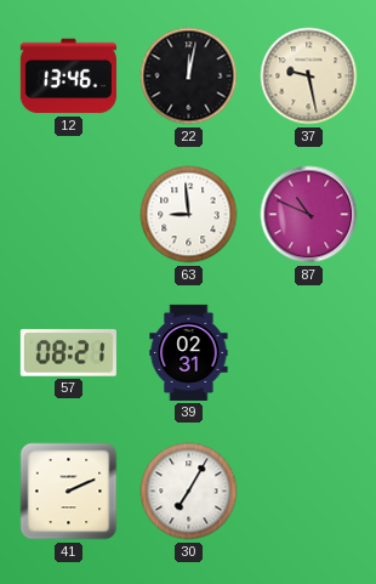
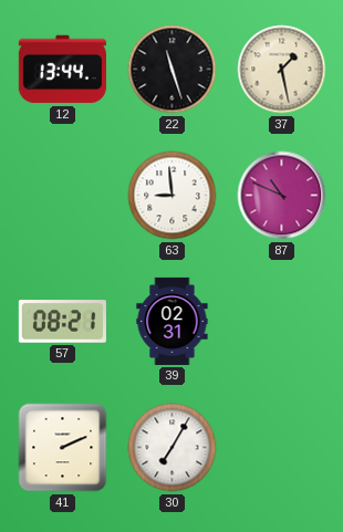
12: 13:46 -> 13:44 (62, 70)
22: 12:02 -> 11:27 (173, 70)
37: 9:28 -> 1:28 (282, 70)
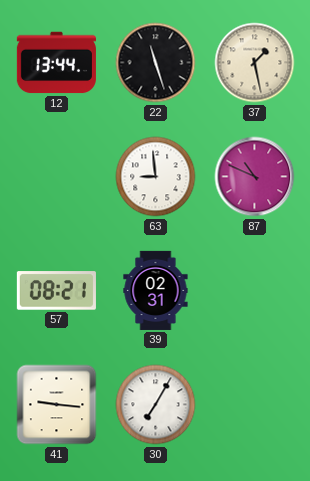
41: 2:11 -> 9:16 (57, 405)
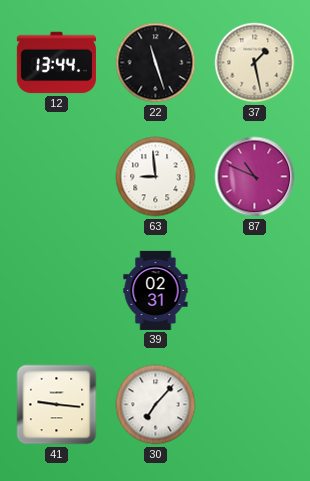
57: 08:21 -> none (56, 291)
30: 7:05 -> 7:07 (156, 405)
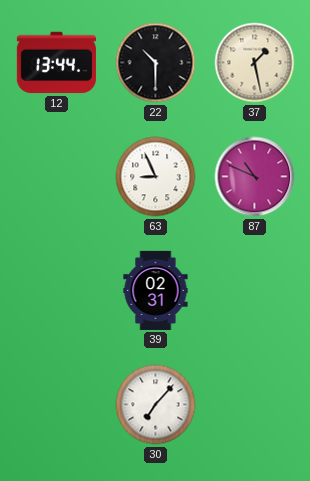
22: 11:27 -> 10:30 (156, 63)
63: 8:59 -> 8:56 (156, 177)
41: 9:16 -> none (57, 405)
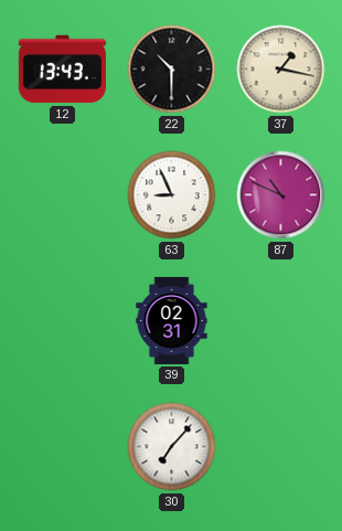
12: 13:44 -> 13:43 (62, 70)
37: 1:28 -> 1:17 (281, 70)
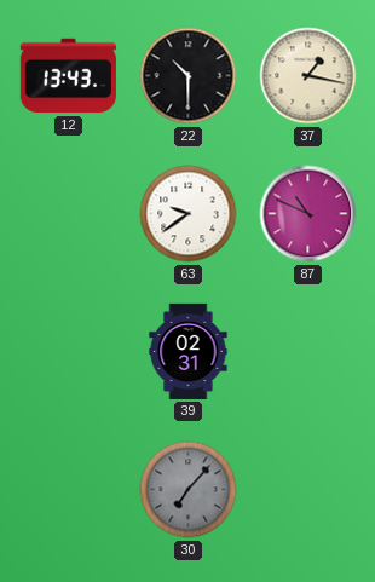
63: 8:56 -> 9:39 (189, 214)
30 dial: white -> grey (189, 490)
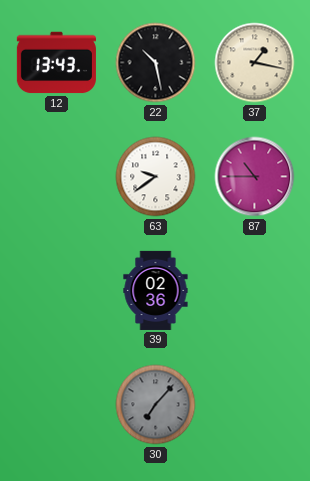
22: 10:30 -> 10:28 (156, 63)
87: 10:49 -> 10:45 (255, 177)
39: 02:31 -> 02:36 (156, 290)
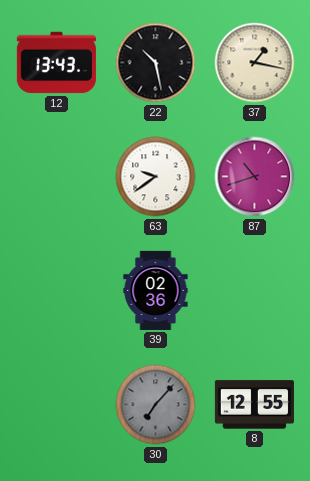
87: 10:45 -> 10:42 (255, 177)
8: none -> 12:55 (254, 405)
